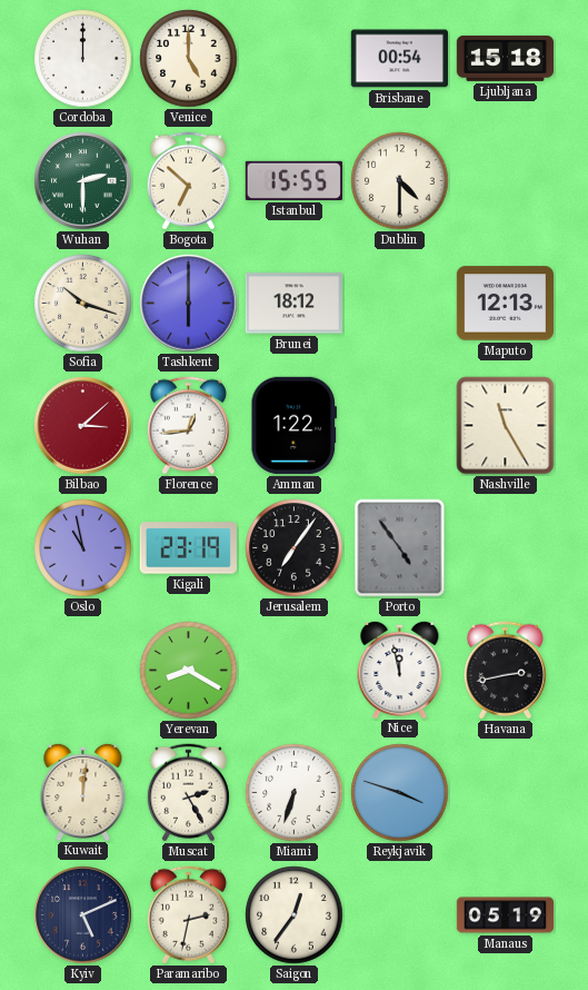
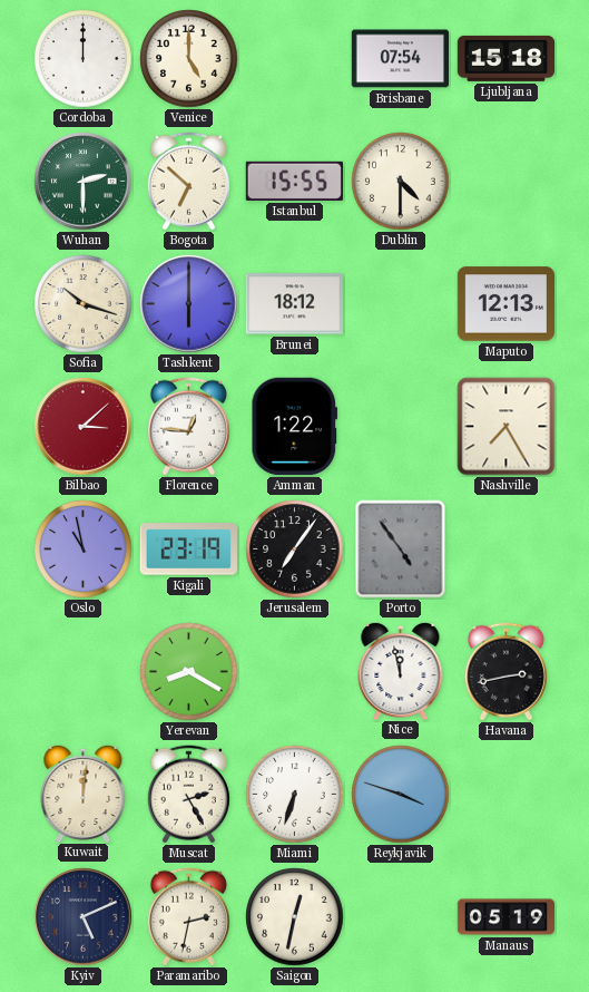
Brisbane: 00:54 -> 07:54 (400, 59)
Florence: 12:44 -> 12:46 (188, 427)
Nashville: 11:25 -> 7:25 (507, 427)
Saigon: 12:36 -> 12:32 (295, 917)
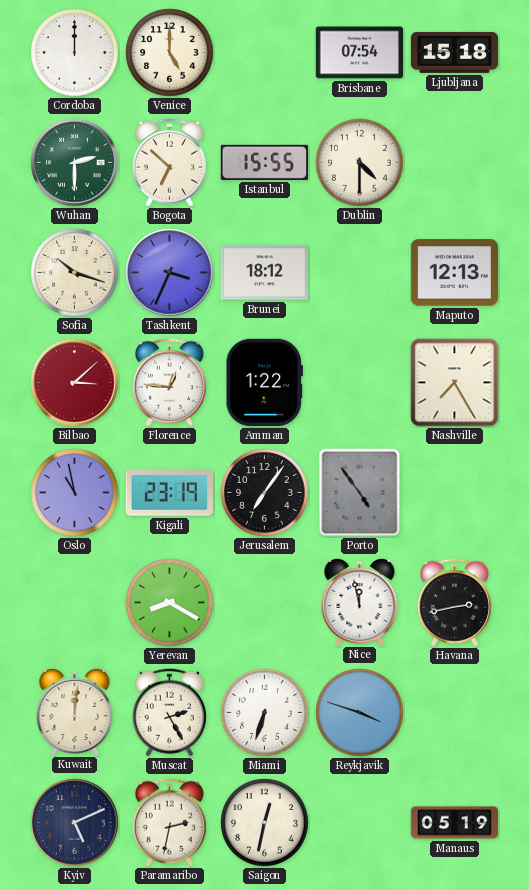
Tashkent: 6:00 -> 3:34 (170, 273)
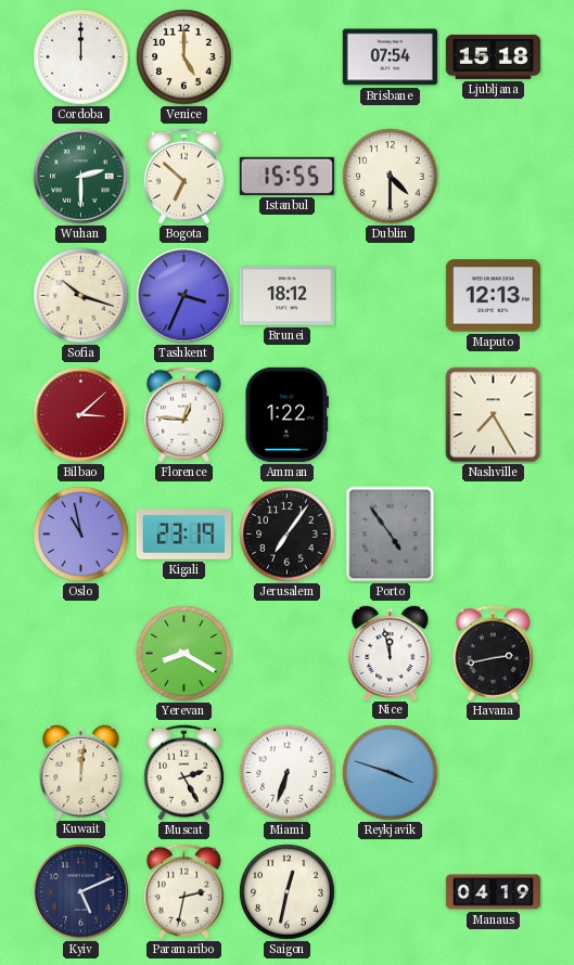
Manaus: 05:19 -> 04:19 (494, 892)
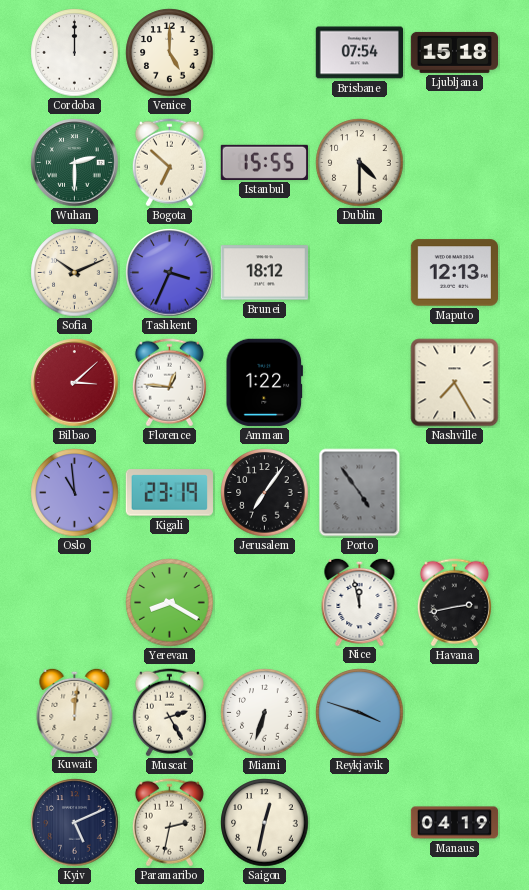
Sofia: 10:18 -> 10:11 (75, 273)
Oslo: 10:58 -> 10:59 (75, 493)
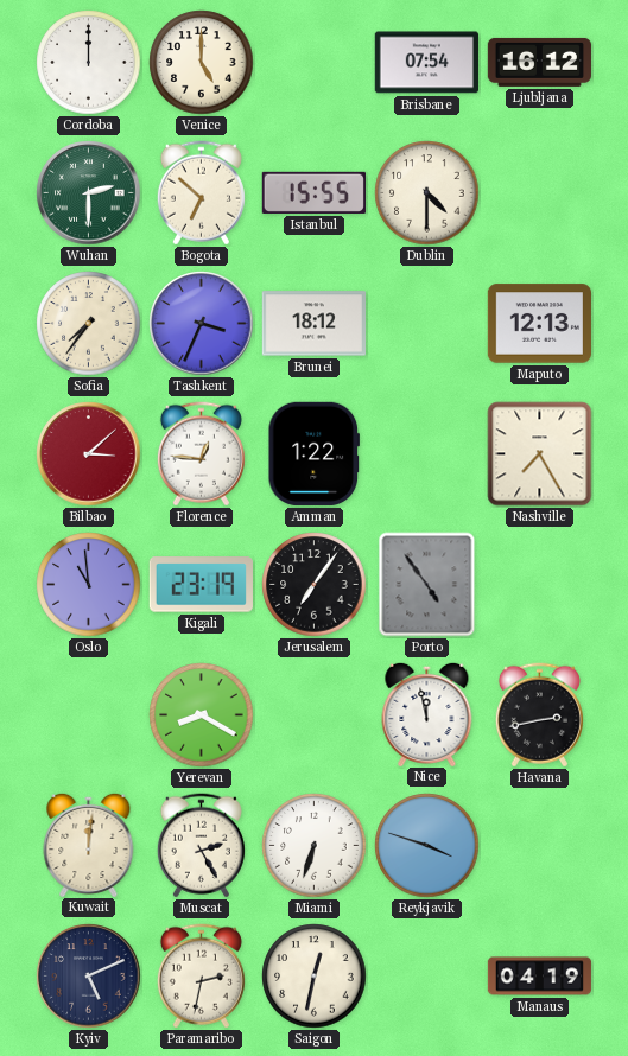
Ljubljana: 15:18 -> 16:12 (539, 62)
Sofia: 10:11 -> 7:36 (89, 324)
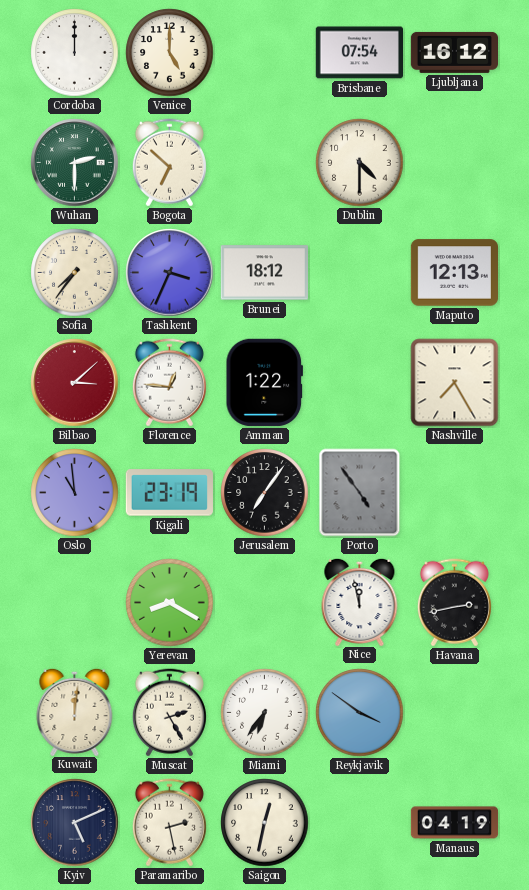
Istanbul: 15:55 -> none (313, 192)
Miami: 6:33 -> 6:36 (265, 713)
Reykjavik: 3:48 -> 3:51 (360, 713)
Paramaribo: 2:32 -> 2:28 (169, 823)
